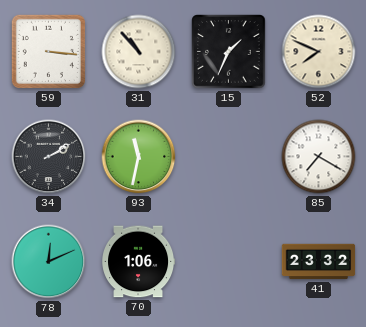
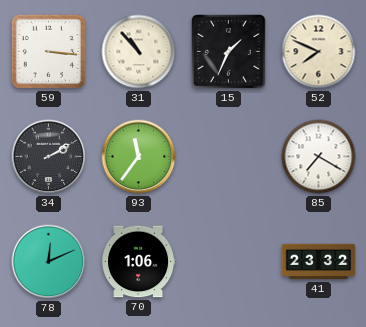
93: 11:32 -> 11:36 (139, 157)
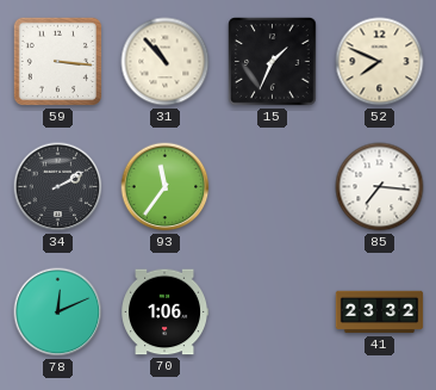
85: 7:20 -> 7:16 (380, 187)
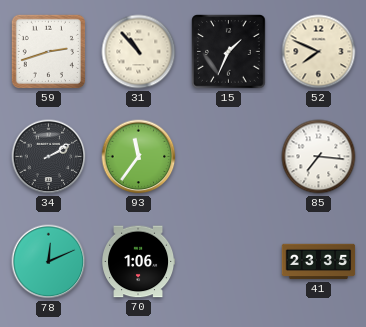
59: 3:16 -> 2:42 (48, 51)
41: 23:32 -> 23:35 (319, 262)
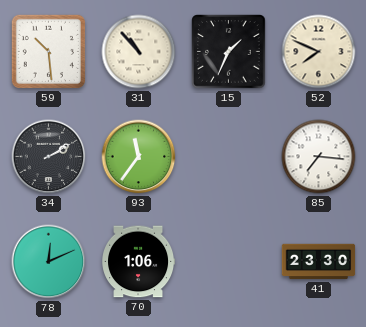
59: 2:42 -> 10:29 (48, 51)
41: 23:35 -> 23:30 (319, 262)
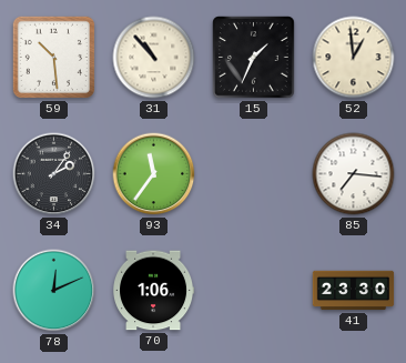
52: 7:49 -> 12:59 (354, 58)
34: 2:10 -> 2:06 (54, 174)
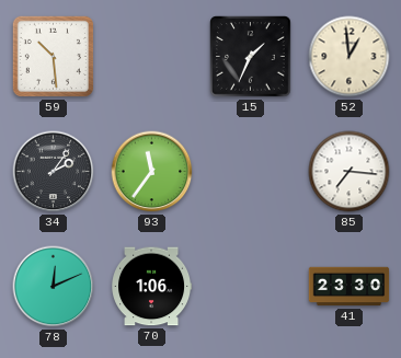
31: 10:53 -> none (154, 58)
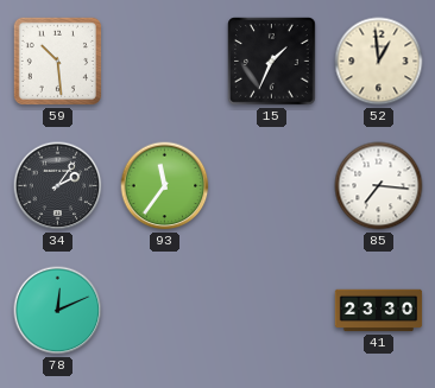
70: 1:06 -> none (152, 287)
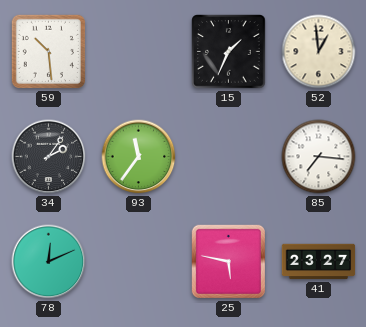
25: none -> 5:47 (228, 261)
41: 23:30 -> 23:27 (319, 262)
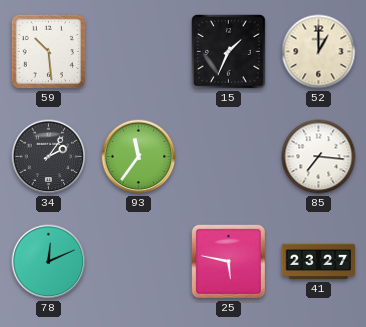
52: 12:59 -> 1:00 (319, 52)
